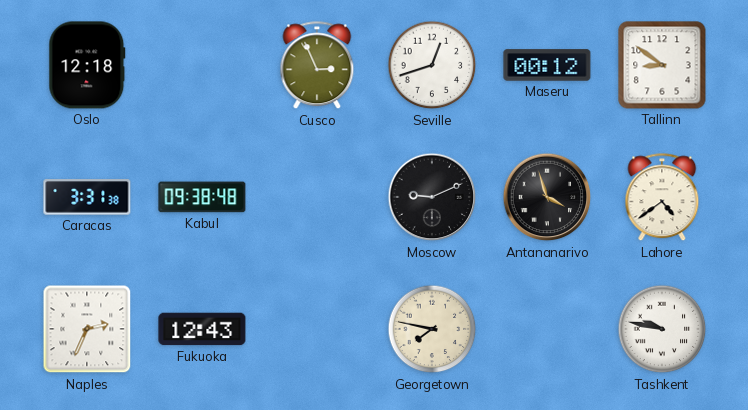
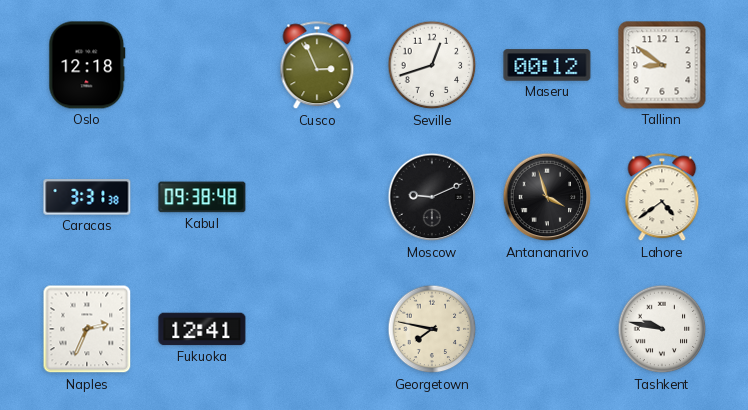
Fukuoka: 12:43 -> 12:41 (202, 329)
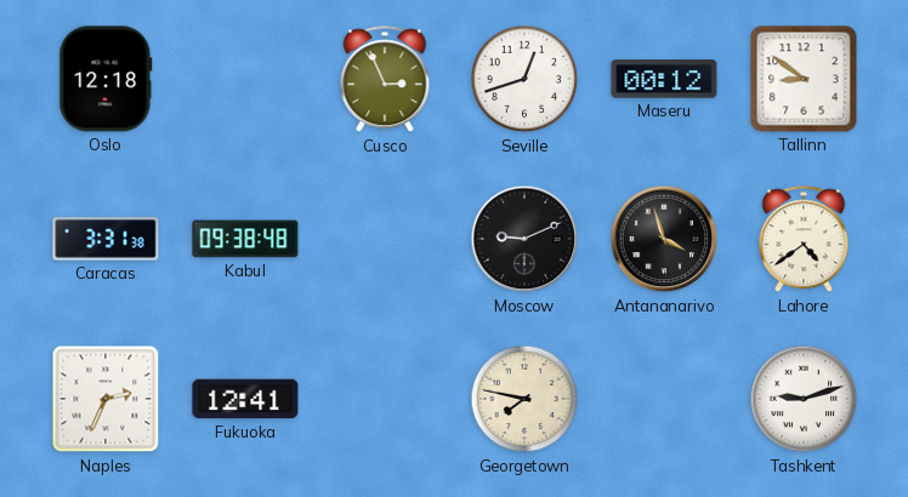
Tashkent: 9:47 -> 9:12 (804, 399)
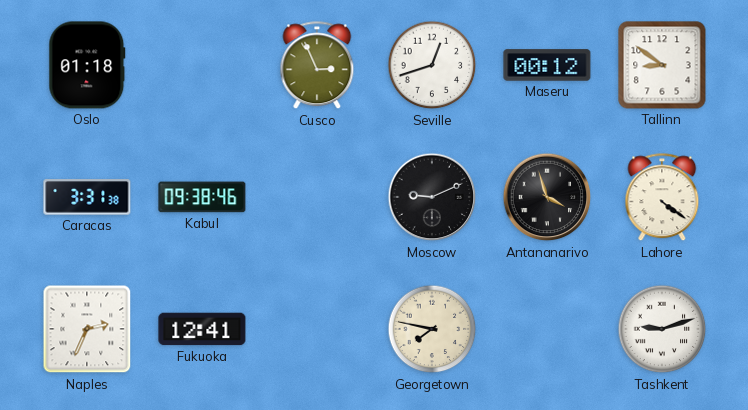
Oslo: 12:18 -> 01:18 (87, 65)
Kabul: 09:38:48 -> 09:38:46 (202, 197)
Lahore: 4:39 -> 4:21 (662, 198)
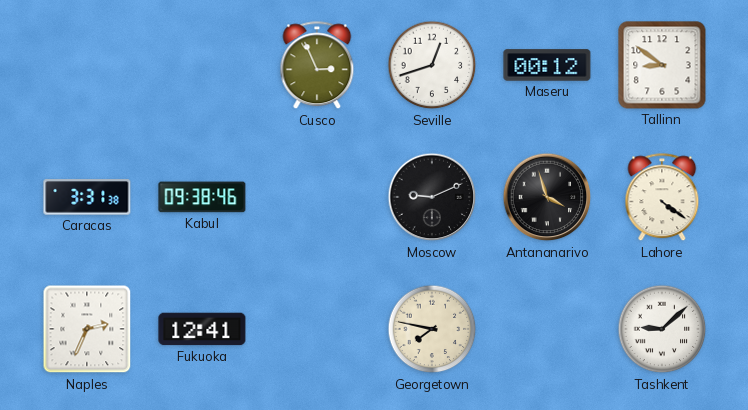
Oslo: 01:18 -> none (87, 65)
Tashkent: 9:12 -> 9:08 (662, 329)
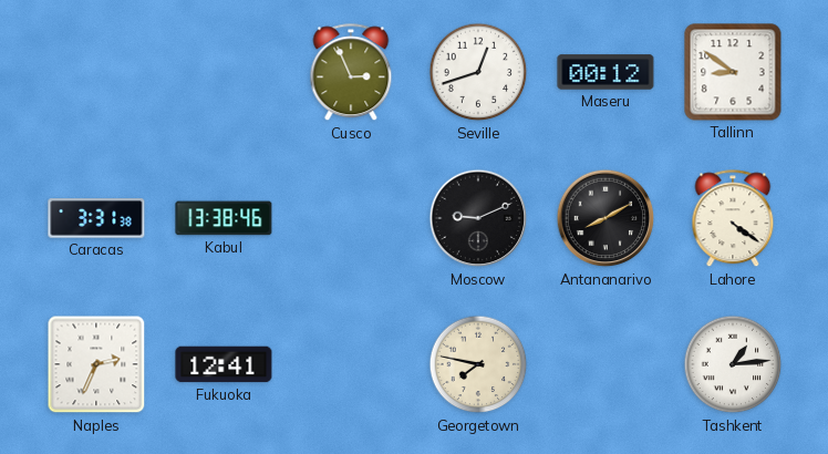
Kabul: 09:38 -> 13:38 (224, 218)
Antananarivo: 3:57 -> 8:10 (606, 218)
Tashkent: 9:08 -> 1:14 (733, 364)
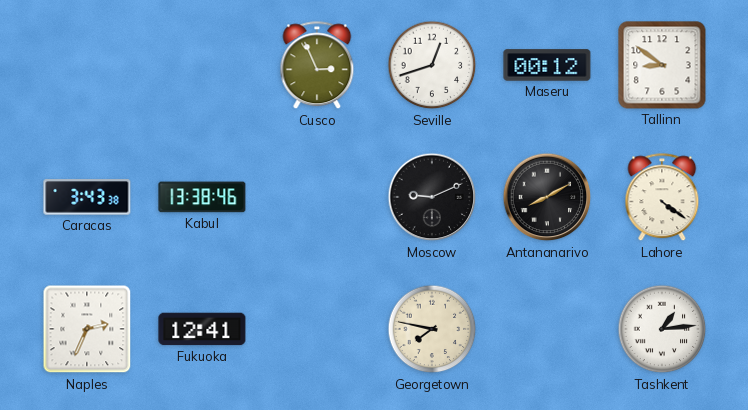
Caracas: 3:31 -> 3:43 (87, 197)
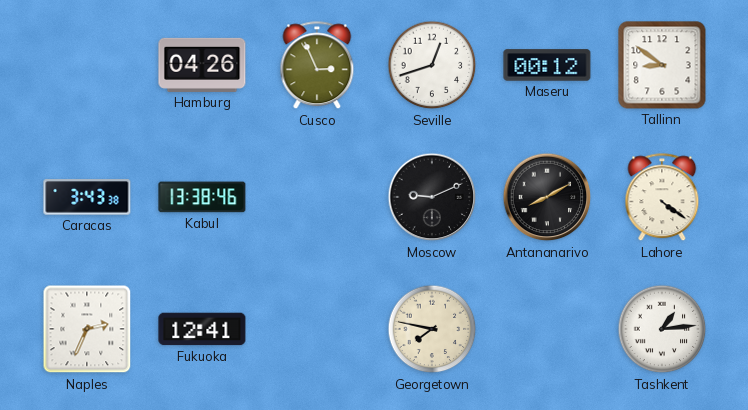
Hamburg: none -> 04:26 (202, 65)
